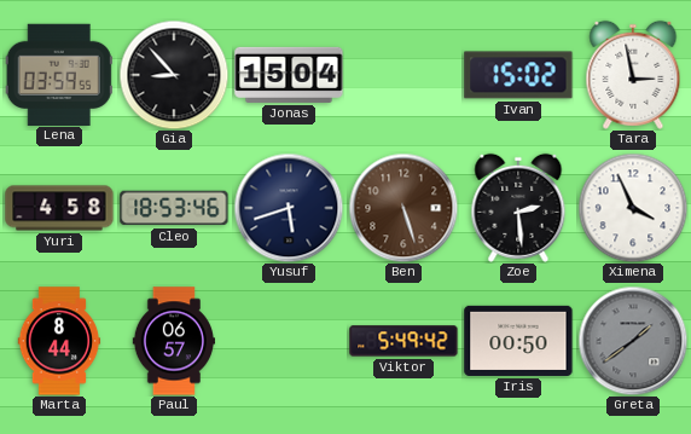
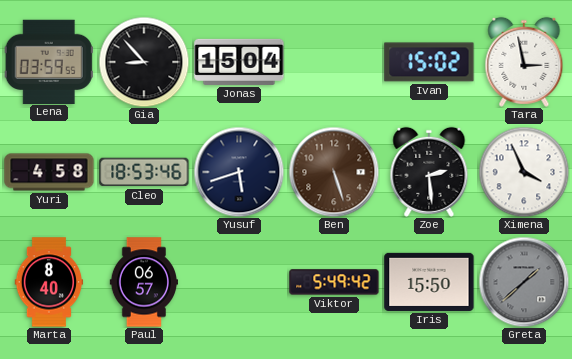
Marta: 8:44 -> 8:40 (49, 282)
Iris: 00:50 -> 15:50 (429, 282)
Greta: 1:39 -> 1:38 (524, 282)
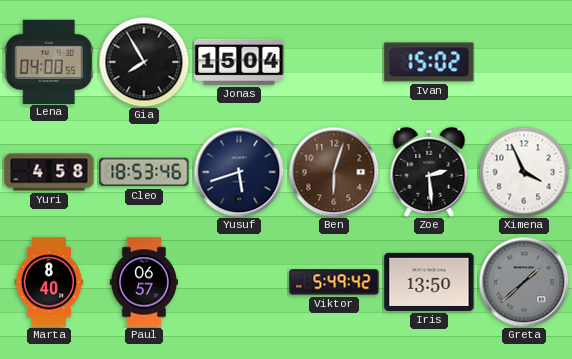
Lena: 03:59 -> 04:00 (49, 61)
Gia: 8:53 -> 7:55 (144, 62)
Tara: 2:58 -> none (524, 62)
Ben: 5:27 -> 6:03 (334, 172)
Iris: 15:50 -> 13:50 (429, 282)
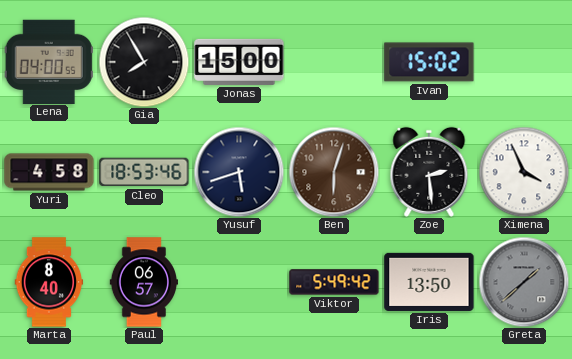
Jonas: 15:04 -> 15:00 (239, 62)
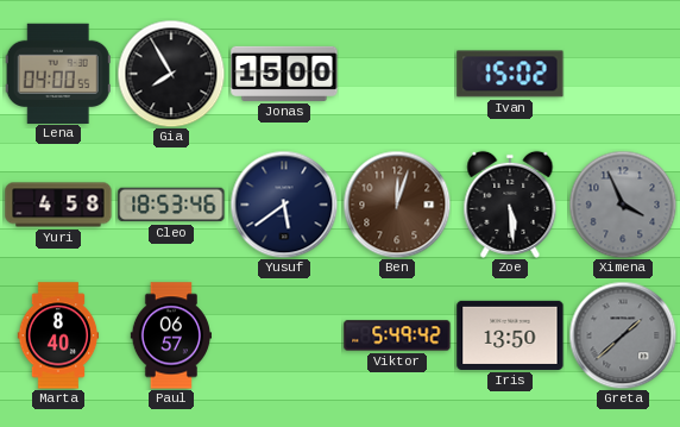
Yusuf: 5:42 -> 5:39 (284, 205)
Ben: 6:03 -> 12:03 (397, 205)
Zoe: 2:29 -> 5:29 (510, 205)
Ximena dial: white -> grey (623, 205)
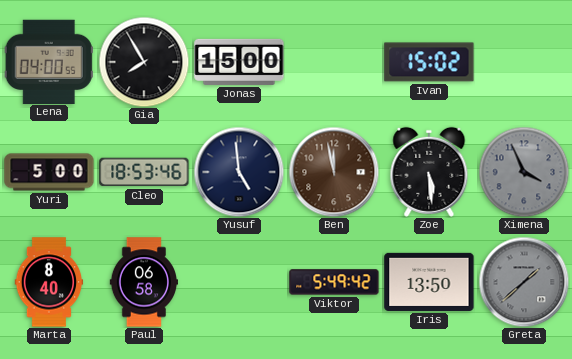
Yuri: 4:58 -> 5:00 (49, 172)
Yusuf: 5:39 -> 4:59 (239, 172)
Ben: 12:03 -> 11:58 (334, 172)
Paul: 06:57 -> 06:58 (143, 282)
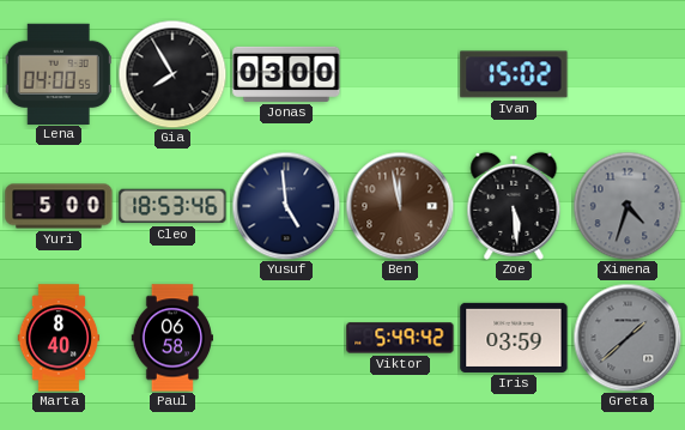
Jonas: 15:00 -> 03:00 (286, 74)
Ximena: 3:56 -> 4:33 (628, 206)
Iris: 13:50 -> 03:59 (514, 338)
